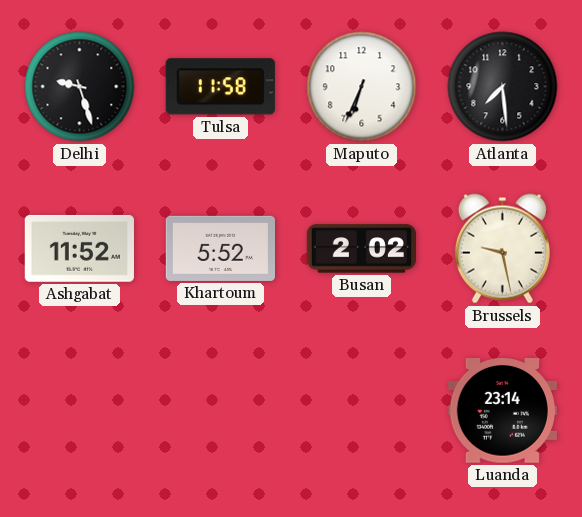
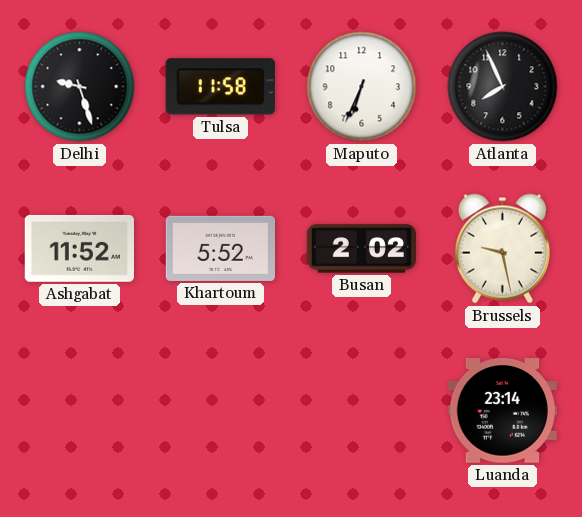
Atlanta: 7:29 -> 7:56 (503, 87)
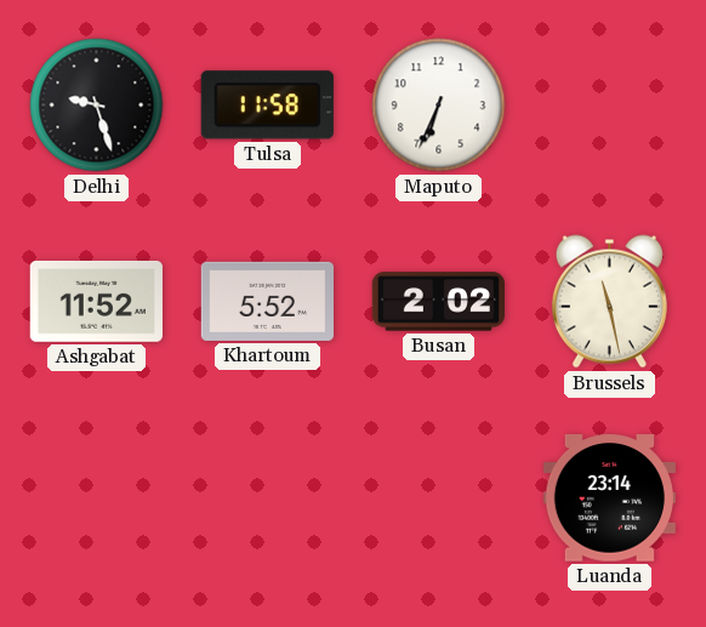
Atlanta: 7:56 -> none (503, 87)
Brussels: 9:28 -> 11:28 (609, 302)
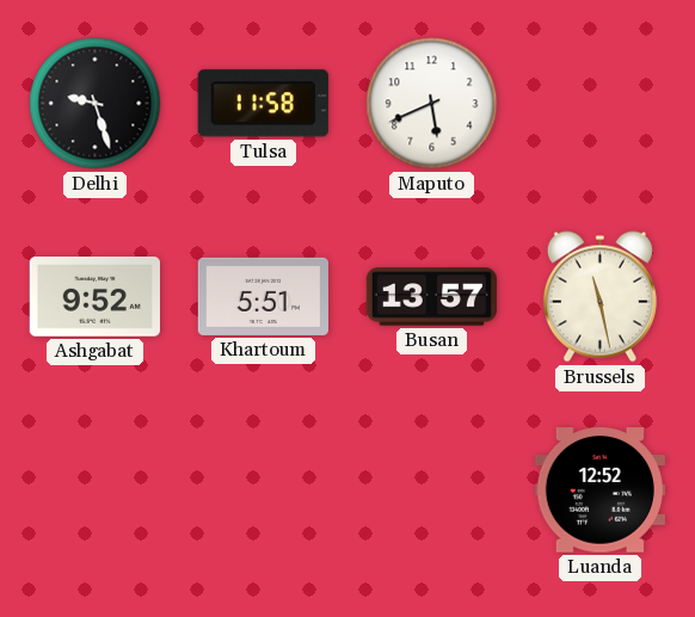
Maputo: 6:34 -> 5:41 (432, 104)
Ashgabat: 11:52 -> 9:52 (94, 296)
Khartoum: 5:52 -> 5:51 (263, 296)
Busan: 2:02 -> 13:57 (431, 297)
Luanda: 23:14 -> 12:52 (599, 490)
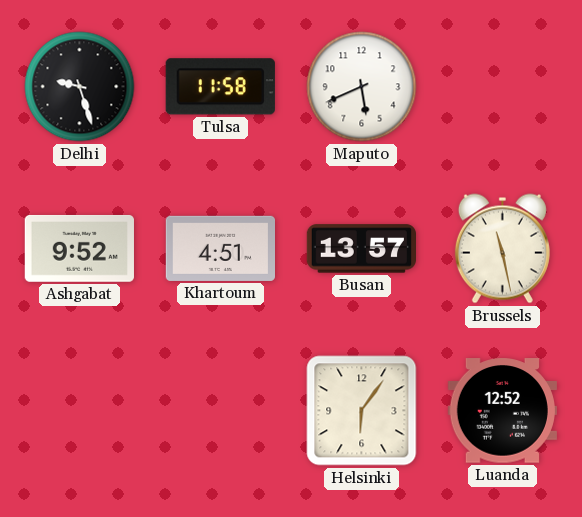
Khartoum: 5:51 -> 4:51 (220, 248)
Helsinki: none -> 6:06 (362, 411)
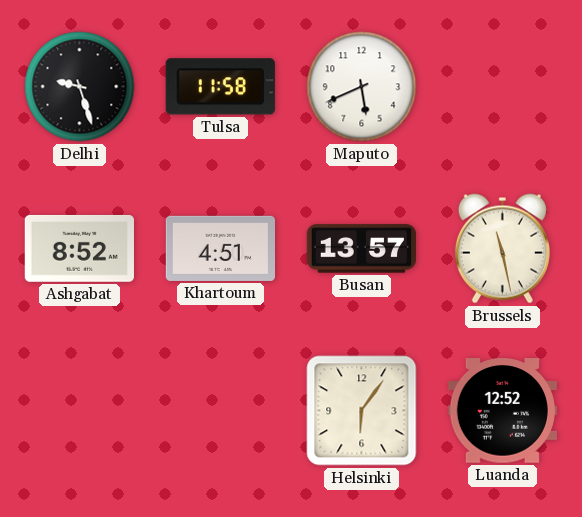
Ashgabat: 9:52 -> 8:52 (79, 248)
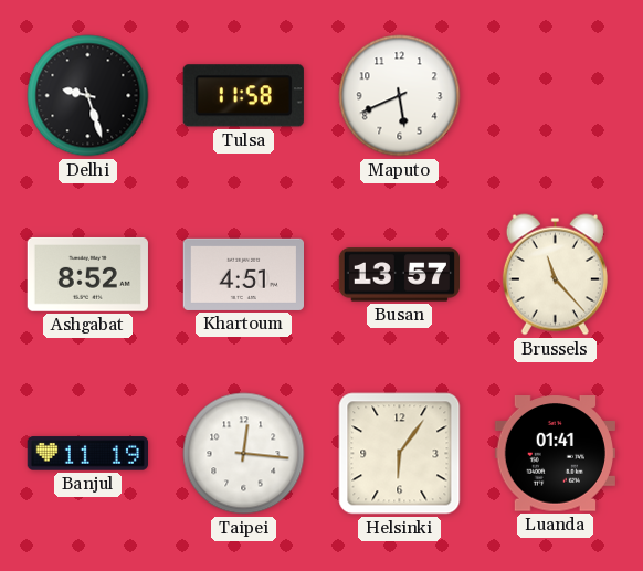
Brussels: 11:28 -> 11:23 (555, 275)
Banjul: none -> 11:19 (87, 454)
Taipei: none -> 12:16 (244, 454)
Luanda: 12:52 -> 01:41 (555, 454)
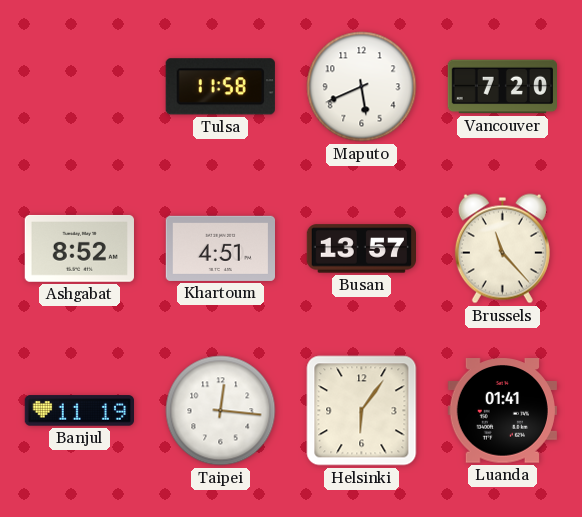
Delhi: 9:27 -> none (88, 96)
Vancouver: none -> 7:20 (502, 87)
